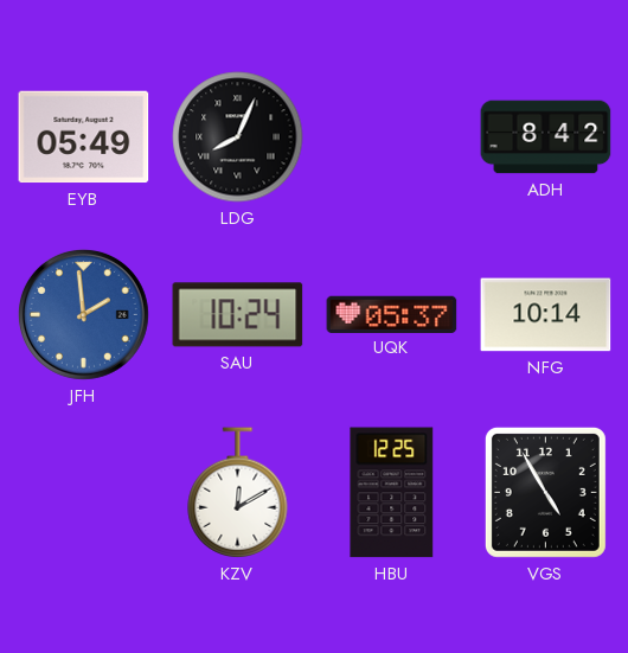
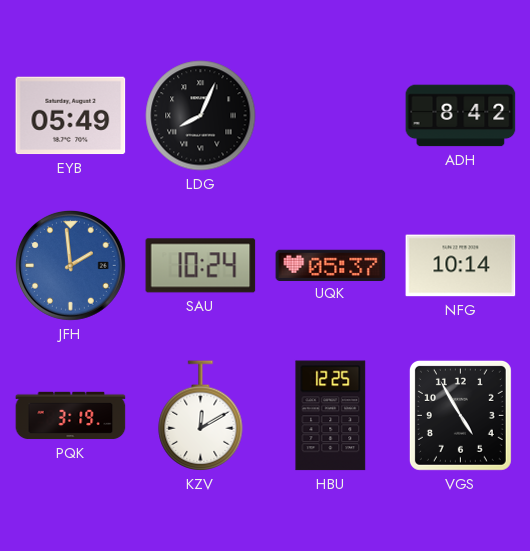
PQK: none -> 3:19 (71, 416)
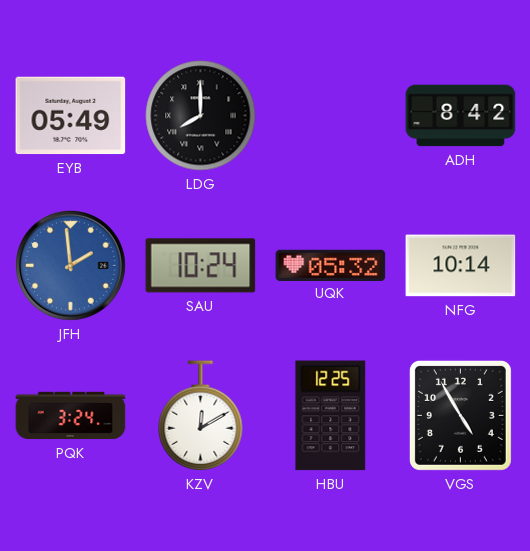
LDG: 8:04 -> 8:00 (201, 116)
UQK: 05:37 -> 05:32 (331, 265)
PQK: 3:19 -> 3:24 (71, 416)
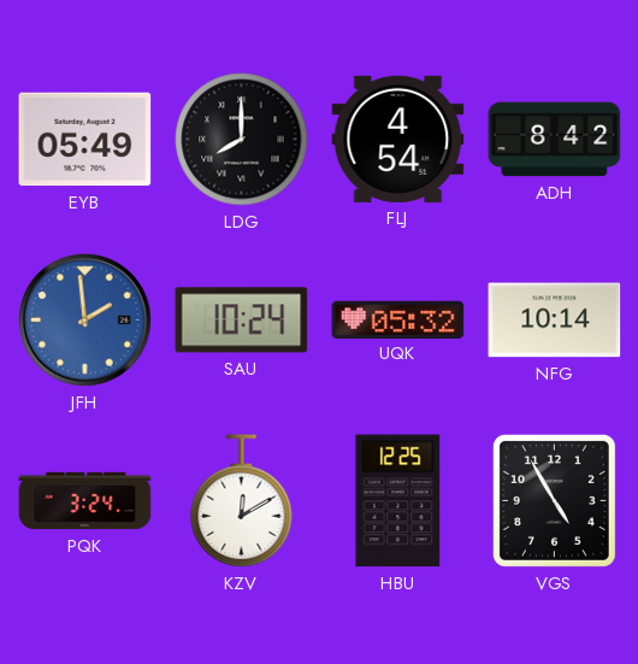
FLJ: none -> 4:54 (398, 139)
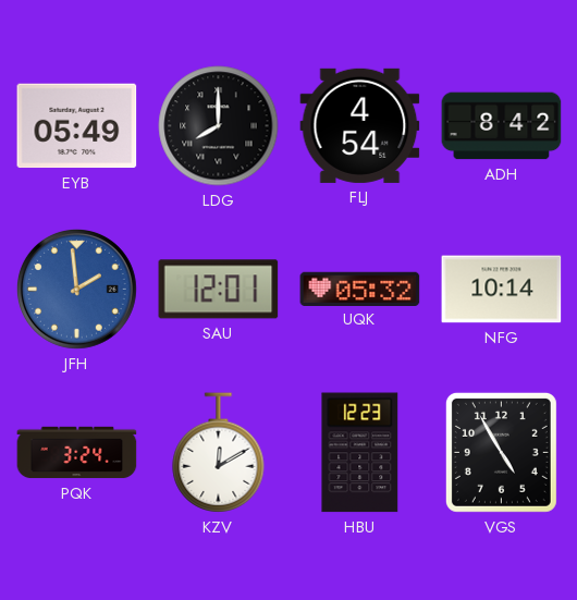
SAU: 10:24 -> 12:01 (219, 290)
HBU: 12:25 -> 12:23 (360, 453)
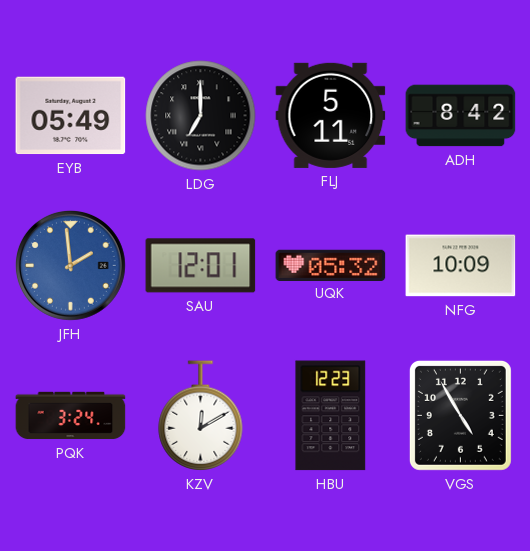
LDG: 8:00 -> 7:00 (201, 116)
FLJ: 4:54 -> 5:11 (331, 115)
NFG: 10:14 -> 10:09 (461, 266)
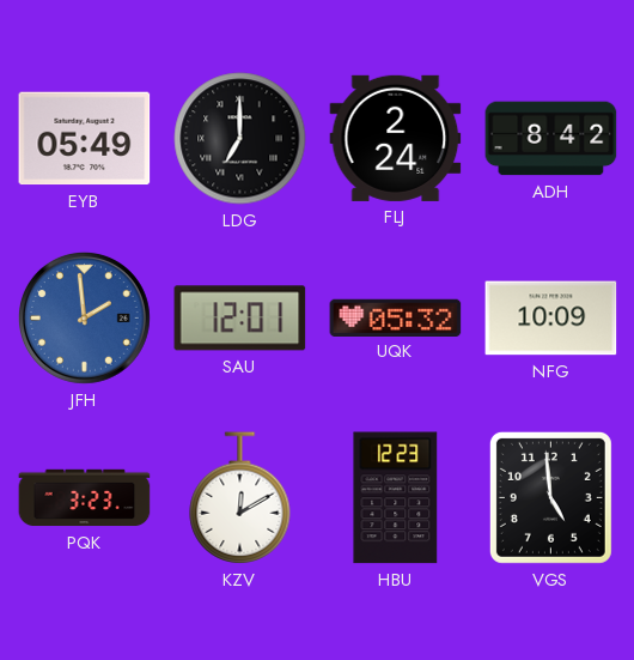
FLJ: 5:11 -> 2:24 (396, 138)
PQK: 3:24 -> 3:23 (85, 498)
VGS: 4:55 -> 4:59 (550, 497)
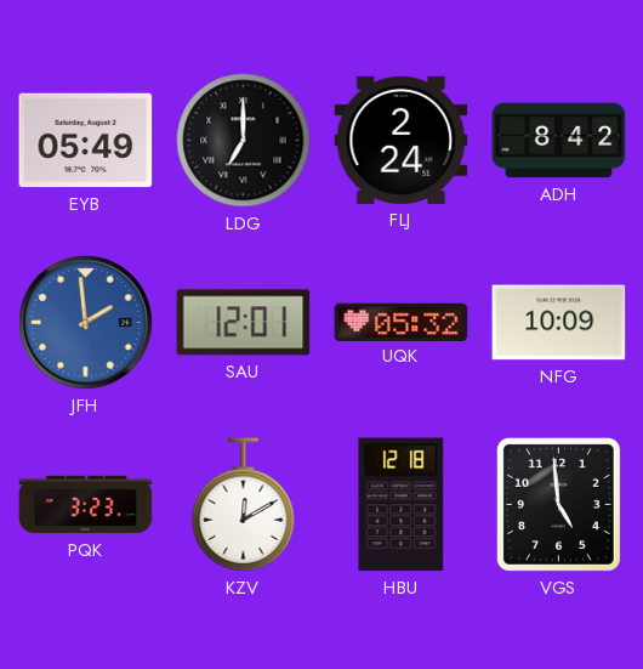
HBU: 12:23 -> 12:18 (402, 505)
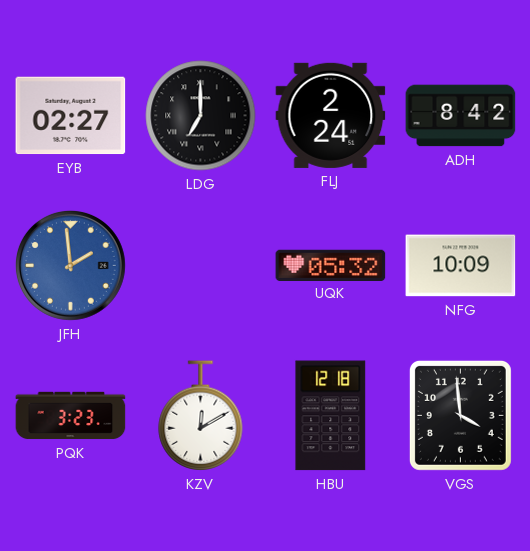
EYB: 05:49 -> 02:27 (71, 116)
SAU: 12:01 -> none (244, 323)
VGS: 4:59 -> 3:59 (460, 415)
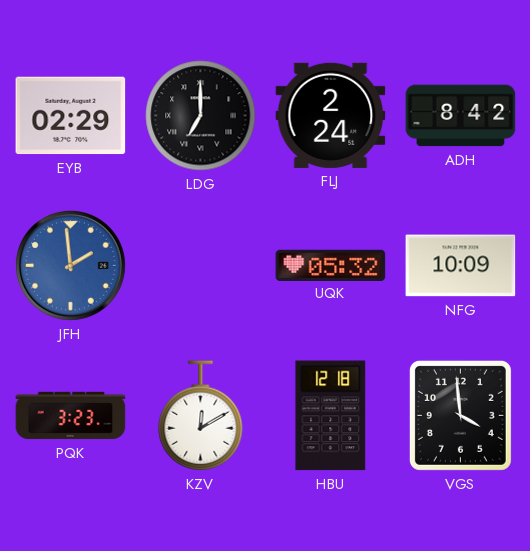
EYB: 02:27 -> 02:29 (71, 116)
